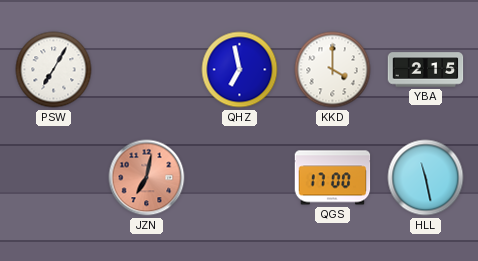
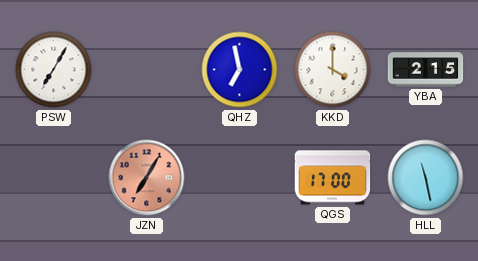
JZN: 7:02 -> 7:05 (147, 178)
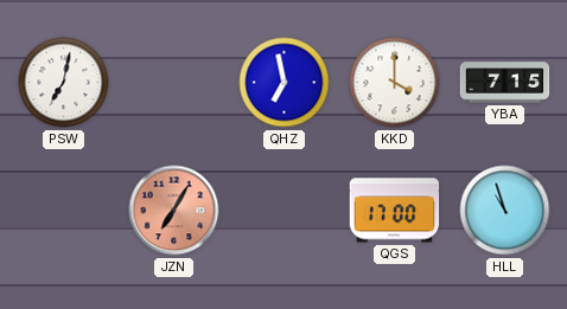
PSW: 7:05 -> 7:02 (64, 83)
YBA: 2:15 -> 7:15 (505, 83)
HLL: 11:28 -> 10:57 (505, 211)
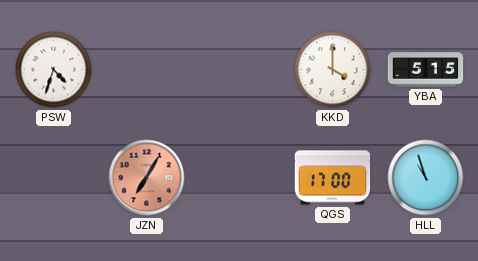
PSW: 7:02 -> 4:33 (54, 70)
QHZ: 6:58 -> none (285, 83)
YBA: 7:15 -> 5:15 (426, 70)
